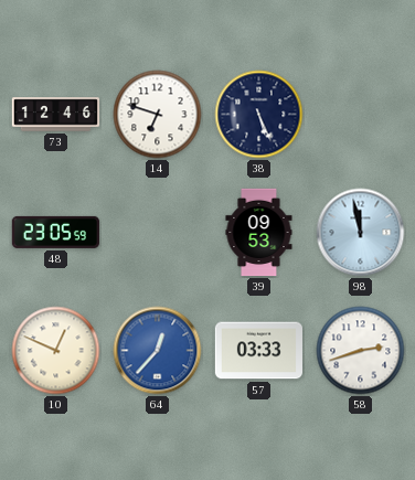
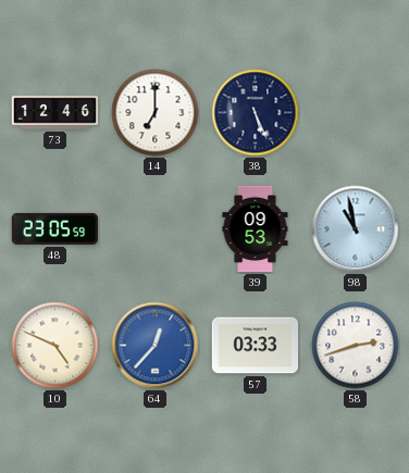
14: 6:48 -> 7:00 (156, 113)
98: 11:58 -> 10:58 (356, 229)
10: 12:49 -> 4:49 (55, 346)
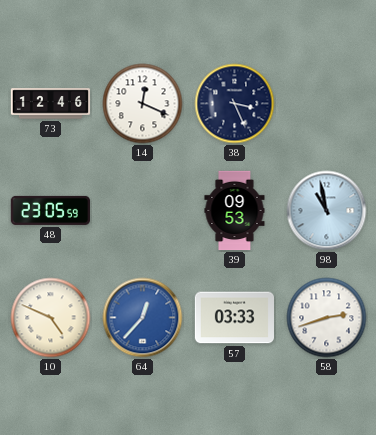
14: 7:00 -> 12:19 (143, 104)
38: 5:26 -> 3:26 (235, 104)
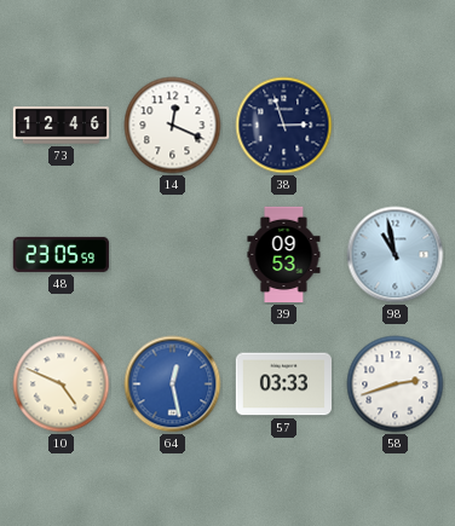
38: 3:26 -> 2:57 (284, 126)
64: 12:37 -> 12:28 (173, 385)
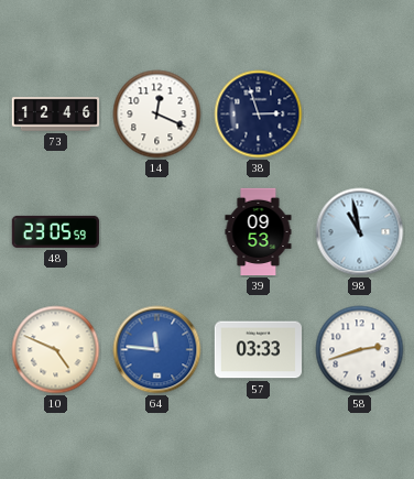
64: 12:28 -> 11:46 (157, 350)
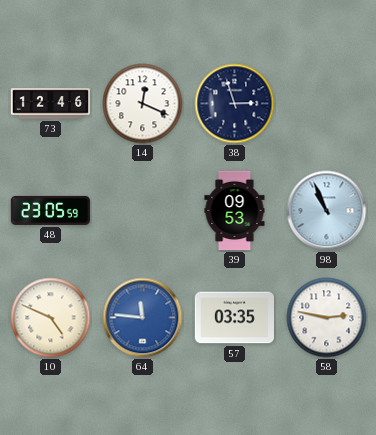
98: 10:58 -> 10:56 (327, 211)
57: 03:33 -> 03:35 (234, 318)
58: 2:42 -> 2:47 (327, 318)
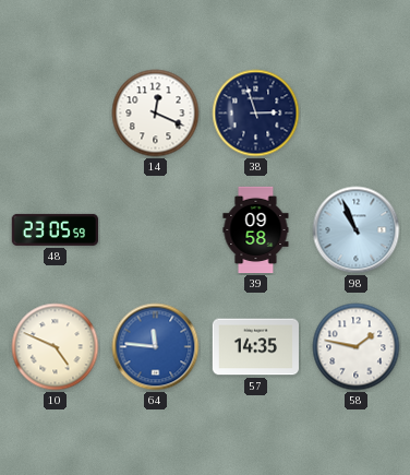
73: 12:46 -> none (51, 104)
39: 09:53 -> 09:58 (256, 230)
57: 03:35 -> 14:35 (255, 347)
58: 2:47 -> 1:47 (357, 347)
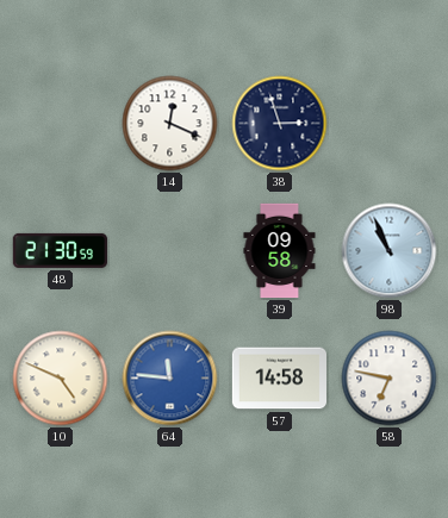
48: 23:05 -> 21:30 (60, 250)
57: 14:35 -> 14:58 (279, 379)
58: 1:47 -> 6:47 (390, 379)
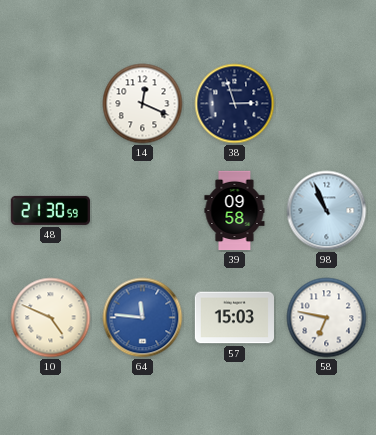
57: 14:58 -> 15:03 (234, 318)
